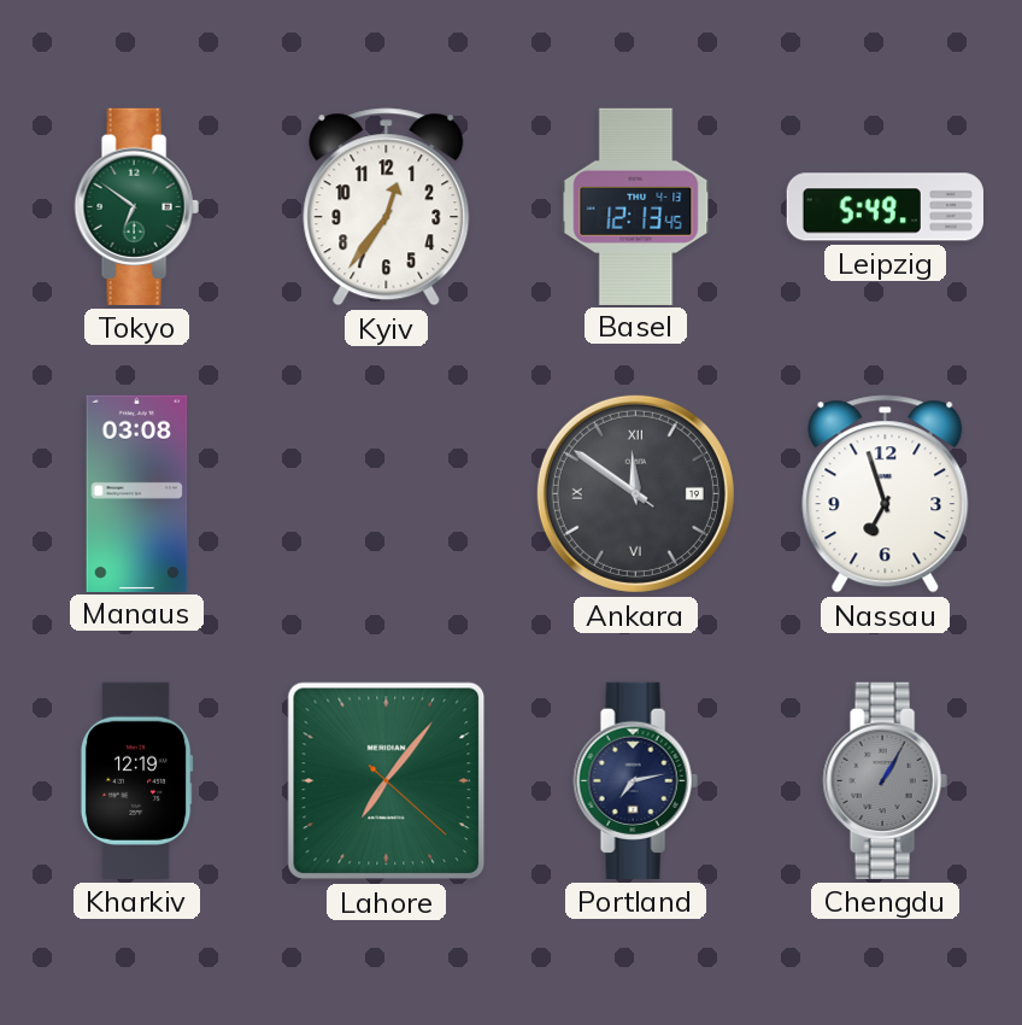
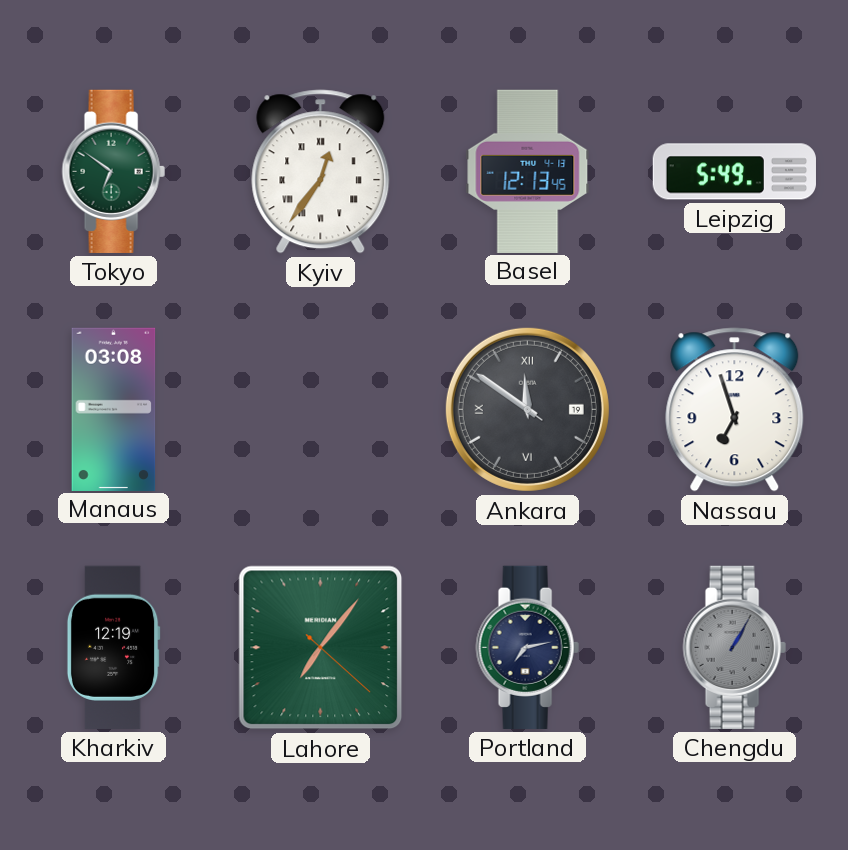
Kyiv numerals: Arabic -> Roman (321, 172)
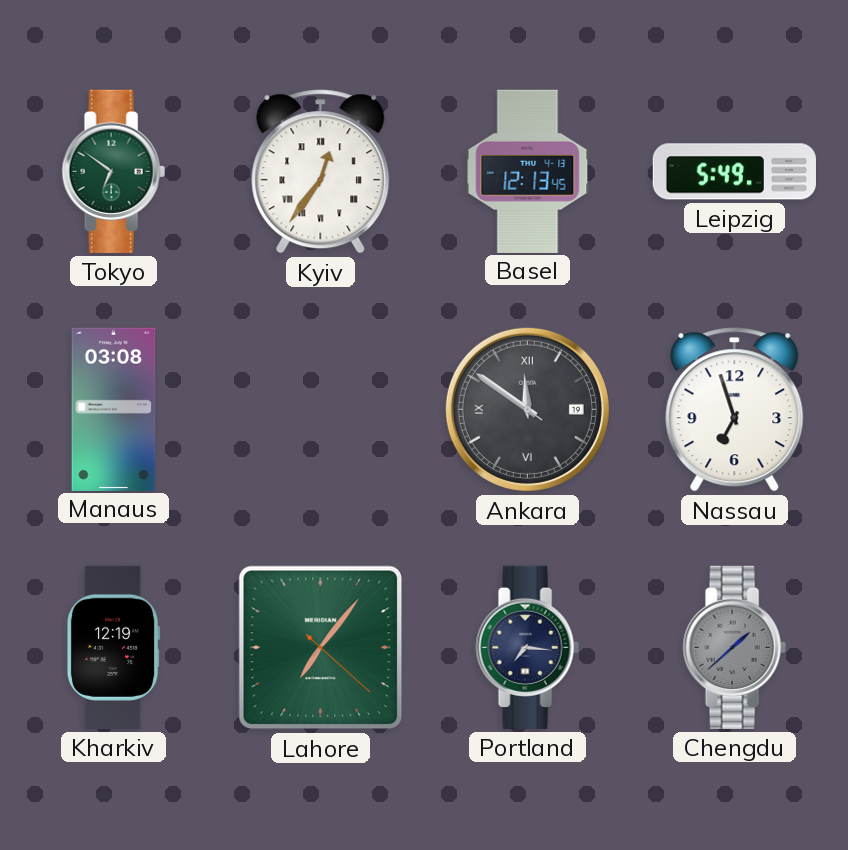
Portland: 7:13 -> 7:16 (527, 647)
Chengdu: 1:05 -> 1:38 (734, 647)
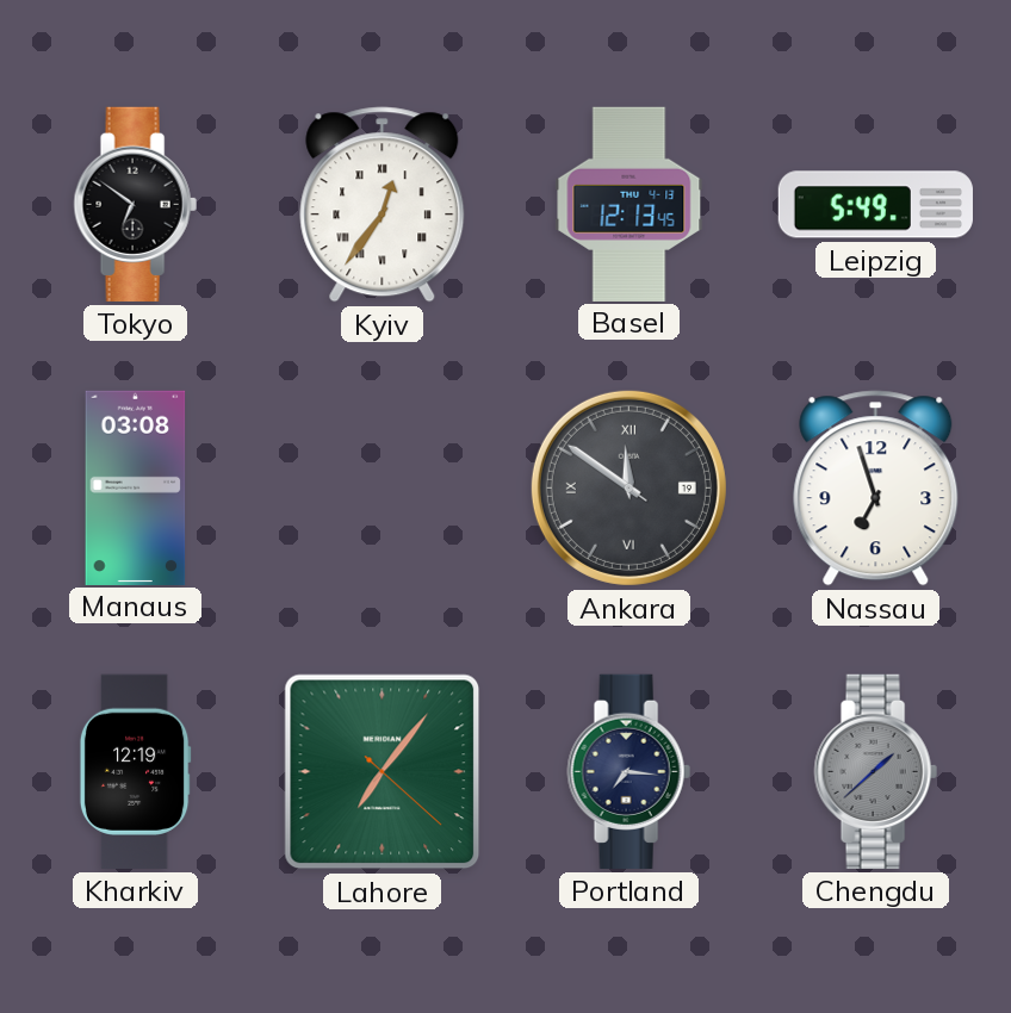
Tokyo dial: green -> black (135, 204)
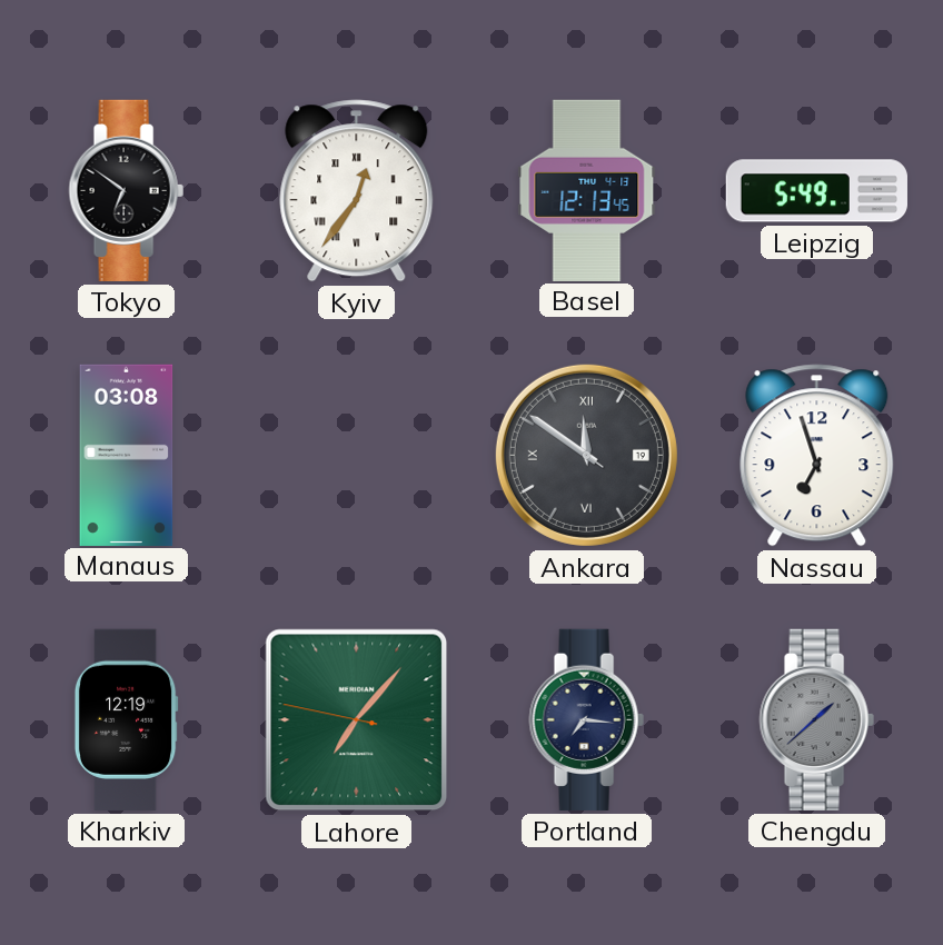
Lahore: 7:06:22 -> 7:06:47 (357, 720)
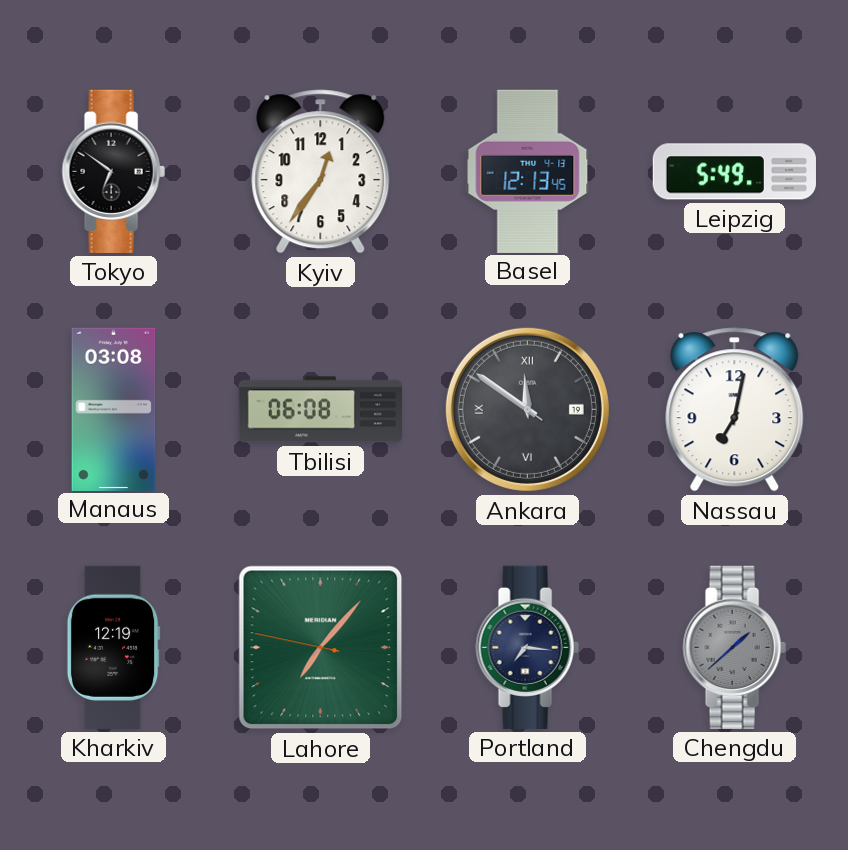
Kyiv numerals: Roman -> Arabic (321, 172)
Tbilisi: none -> 06:08 (320, 410)
Nassau: 6:57 -> 7:02 (735, 410)
